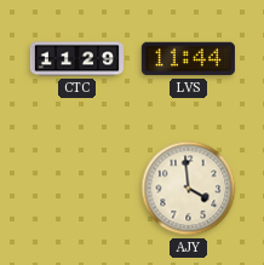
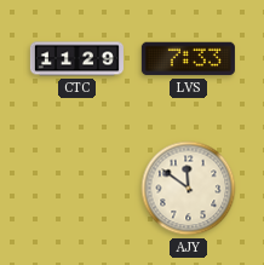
LVS: 11:44 -> 7:33 (188, 59)
AJY: 3:59 -> 11:51 (189, 189)
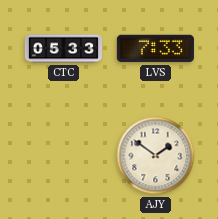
CTC: 11:29 -> 05:33 (63, 49)
AJY: 11:51 -> 1:51 (156, 156)
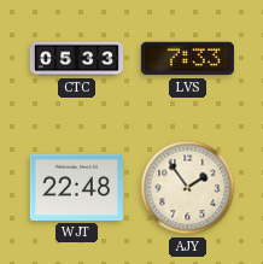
WJT: none -> 22:48 (76, 187)
AJY: 1:51 -> 1:54 (188, 188)
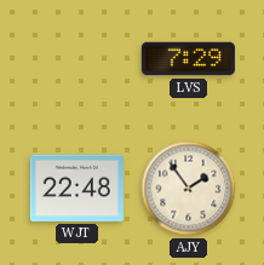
CTC: 05:33 -> none (76, 59)
LVS: 7:33 -> 7:29 (188, 59)
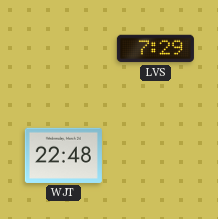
AJY: 1:54 -> none (189, 189)
